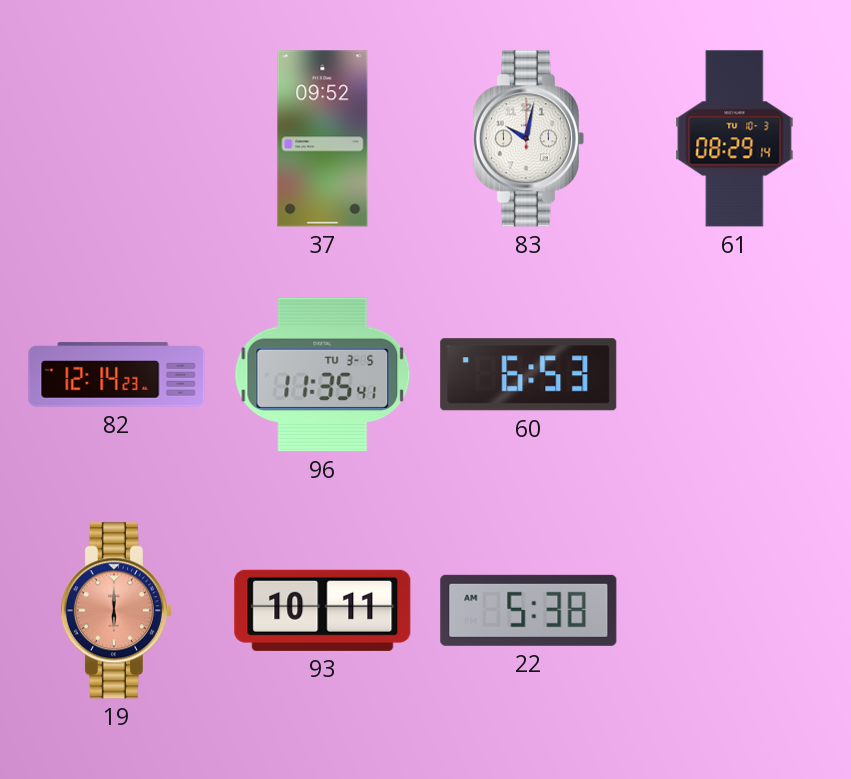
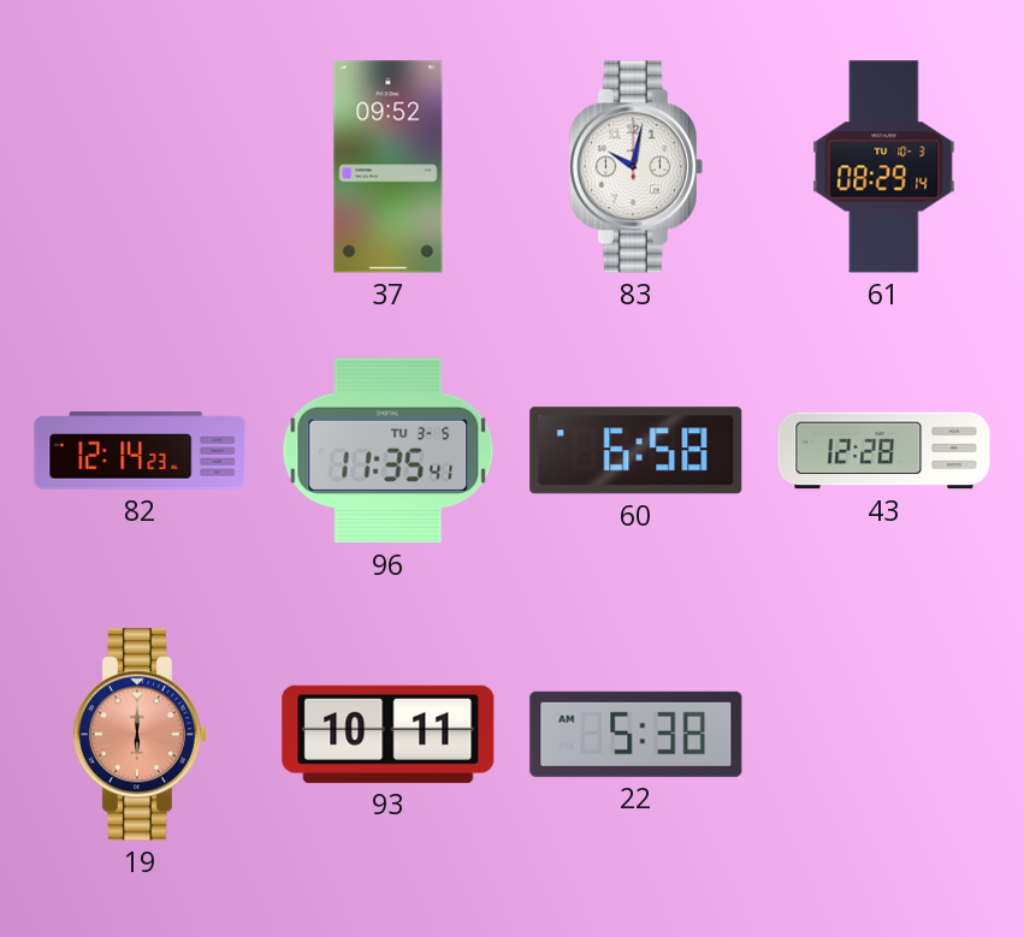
60: 6:53 -> 6:58 (637, 451)
43: none -> 12:28 (884, 451)
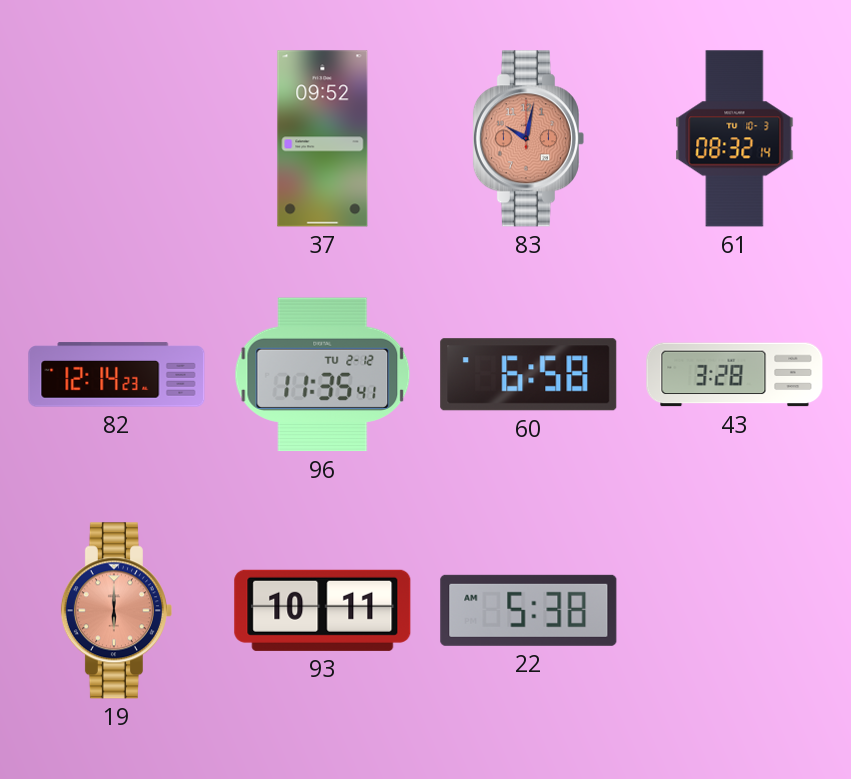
83 dial: white -> salmon (528, 139)
61: 08:29 -> 08:32 (735, 139)
96 date: TU 3-5 -> TU 2-12 (323, 375)
43: 12:28 -> 3:28 (735, 375)
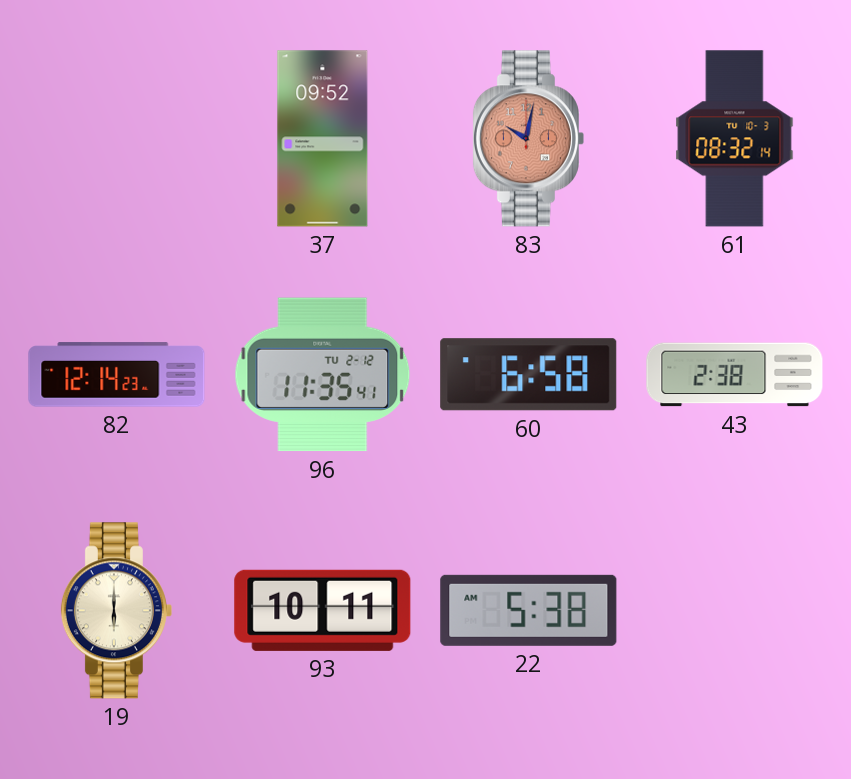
43: 3:28 -> 2:38 (735, 375)
19 dial: salmon -> cream (116, 611)
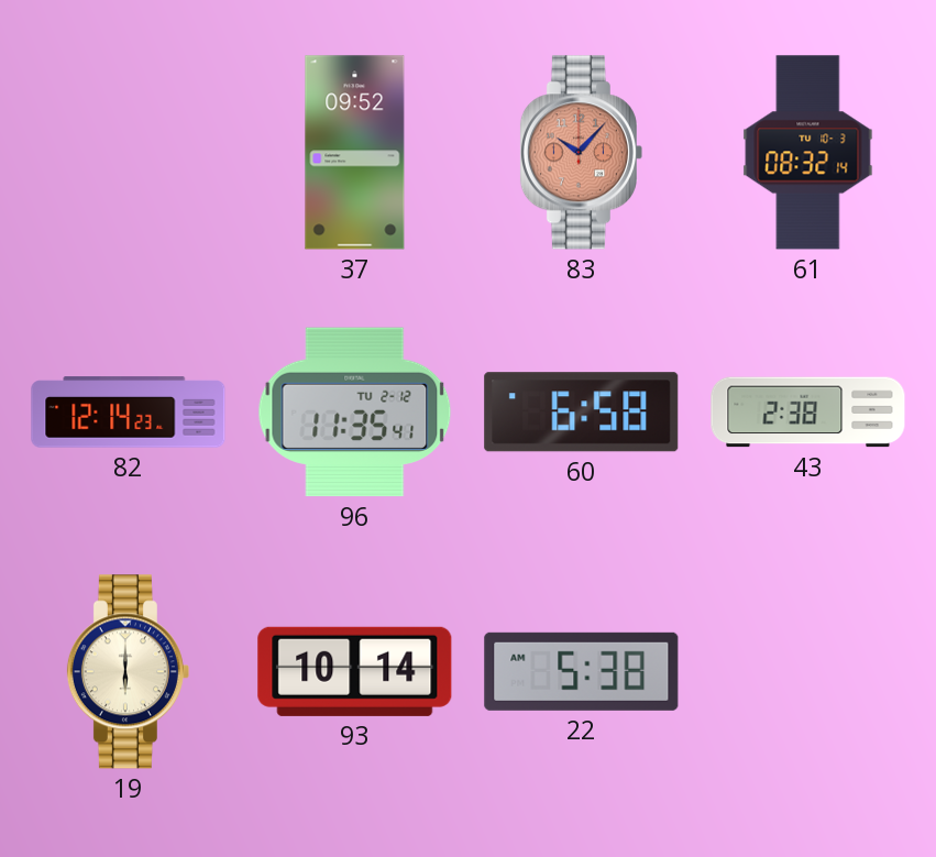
83: 10:02 -> 10:07 (581, 153)
93: 10:11 -> 10:14 (355, 671)
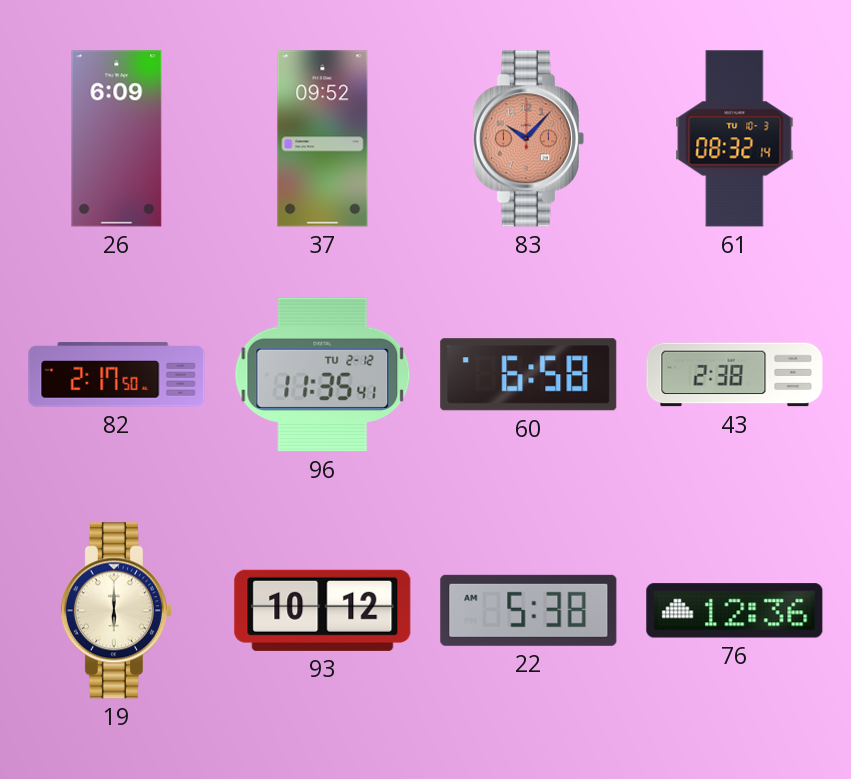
26: none -> 6:09 (117, 139)
82: 12:14 -> 2:17 (117, 375)
93: 10:14 -> 10:12 (323, 610)
76: none -> 12:36 (735, 611)
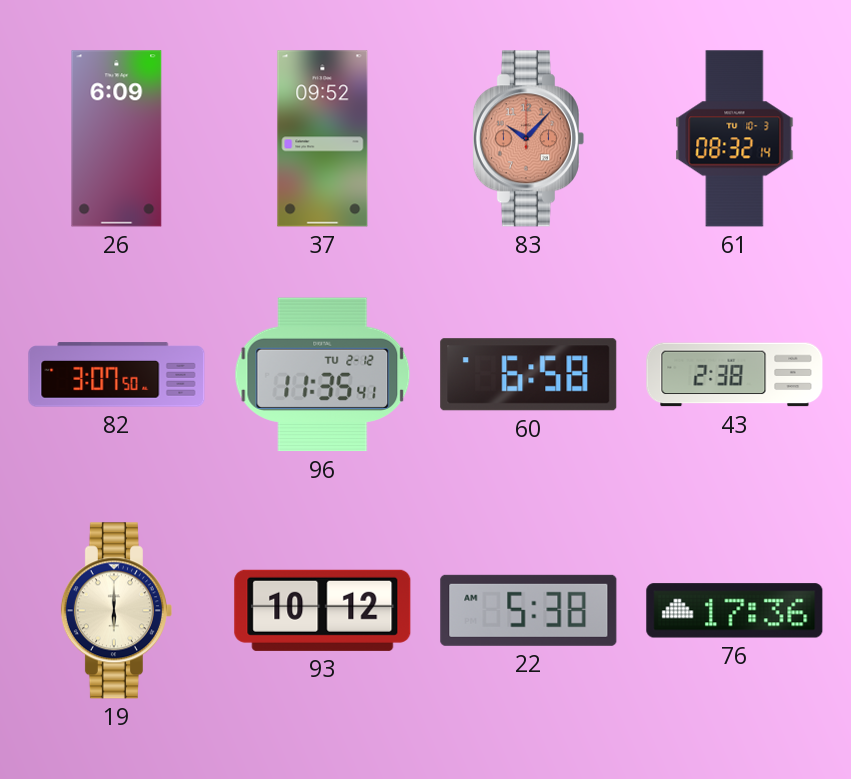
82: 2:17 -> 3:07 (117, 375)
76: 12:36 -> 17:36 (735, 611)
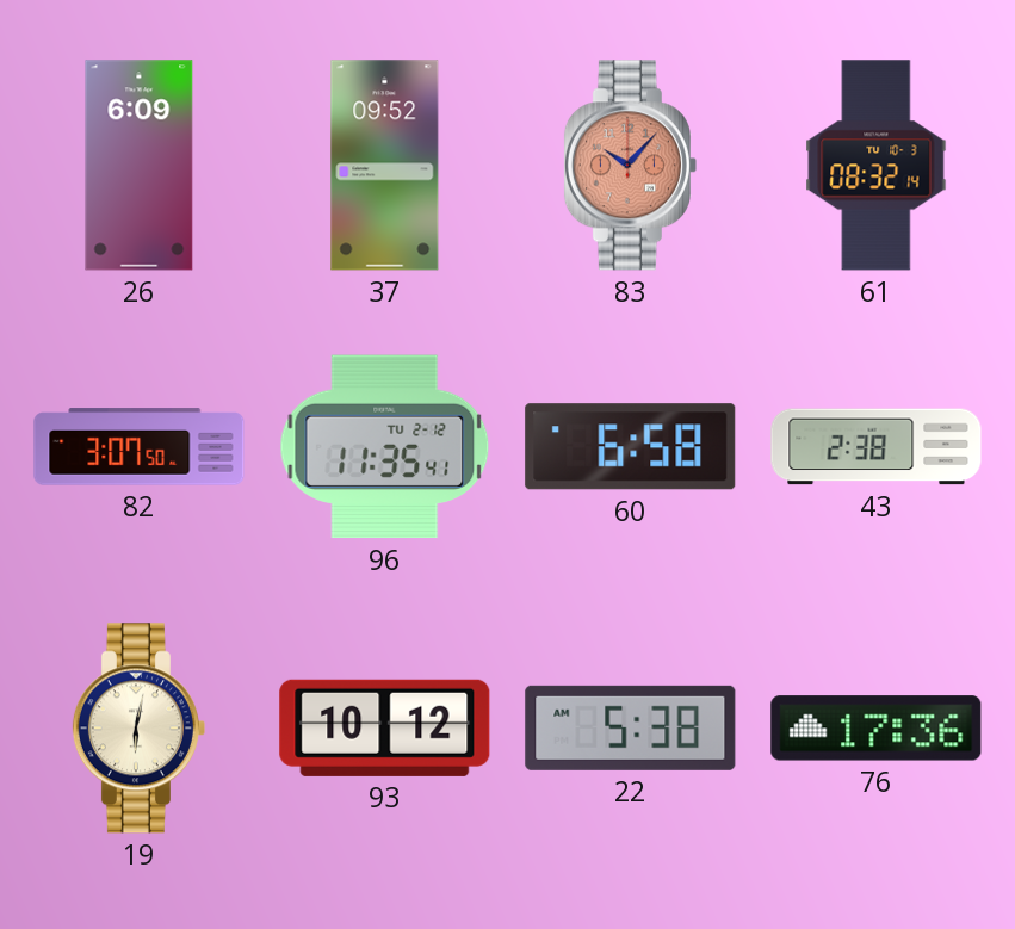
19: 6:00 -> 6:02 (138, 729)
